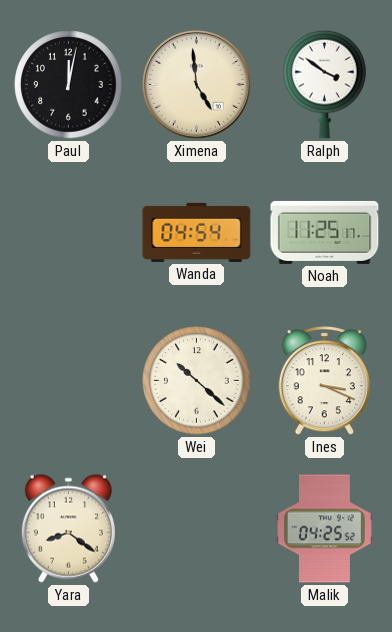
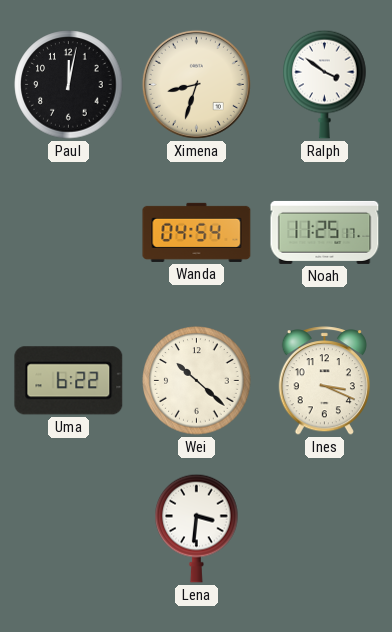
Ximena: 4:59 -> 8:33 (196, 84)
Uma: none -> 6:22 (69, 381)
Yara: 8:21 -> none (68, 528)
Lena: none -> 3:31 (197, 528)
Malik: 04:25 -> none (325, 529)
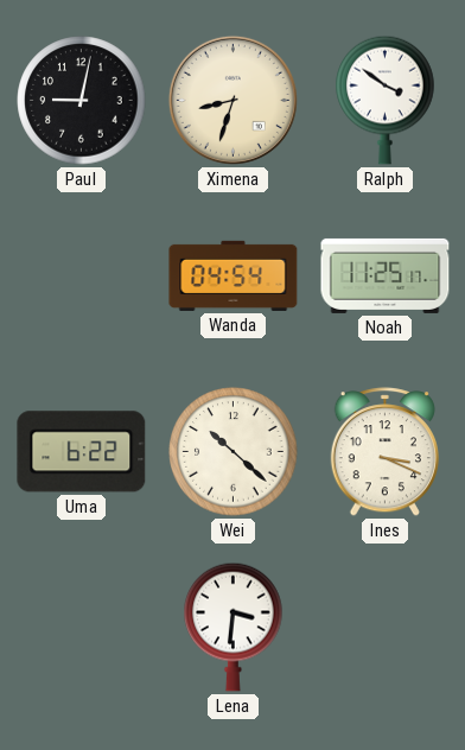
Paul: 12:02 -> 9:02 (82, 101)
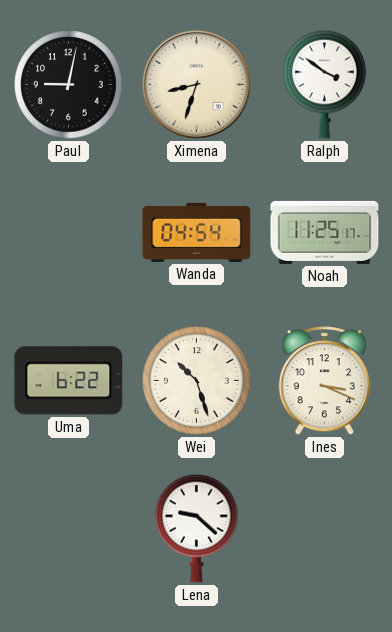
Wei: 10:22 -> 10:27 (197, 381)
Lena: 3:31 -> 9:22 (197, 528)
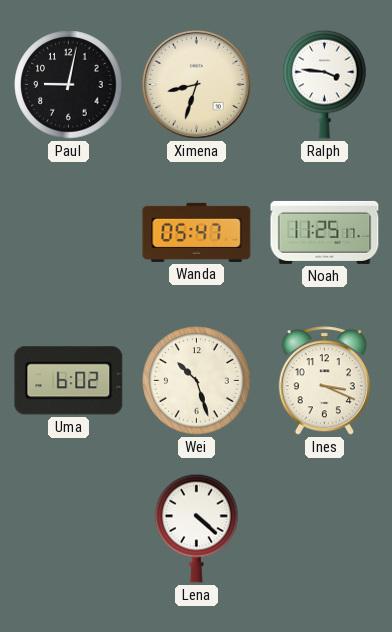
Ralph: 3:51 -> 3:46 (325, 84)
Wanda: 04:54 -> 05:47 (197, 232)
Uma: 6:22 -> 6:02 (69, 381)
Lena: 9:22 -> 4:22 (197, 528)
